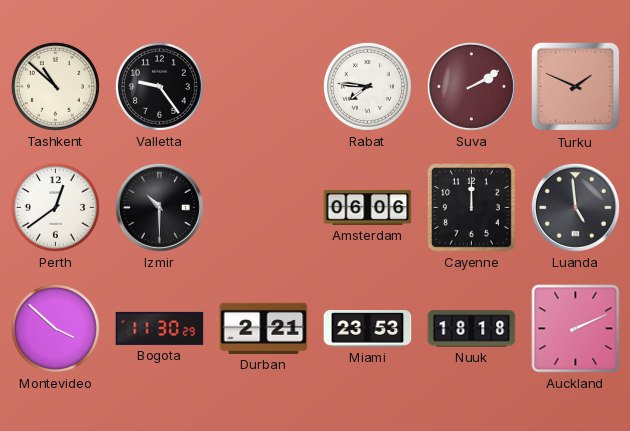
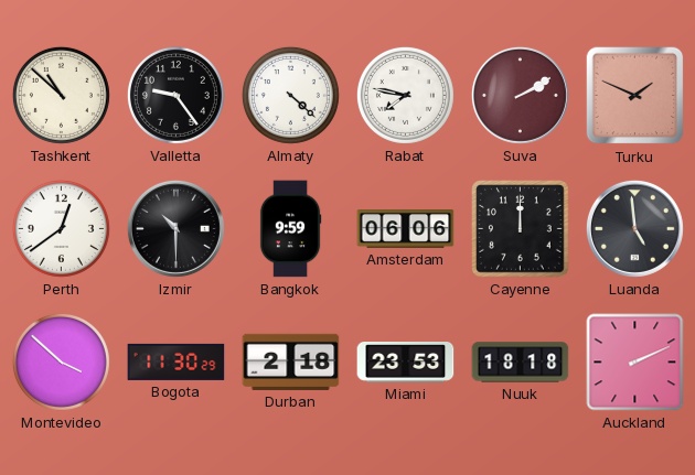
Almaty: none -> 4:22 (290, 95)
Rabat: 7:46 -> 7:47 (405, 95)
Bangkok: none -> 9:59 (290, 229)
Durban: 2:21 -> 2:18 (291, 361)
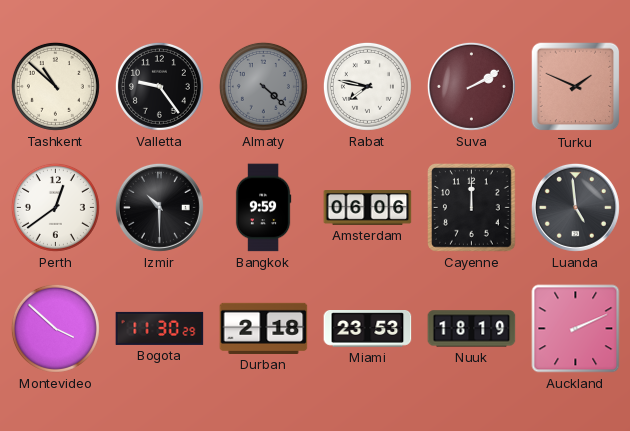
Almaty dial: white -> grey (263, 86)
Nuuk: 18:18 -> 18:19 (472, 329)
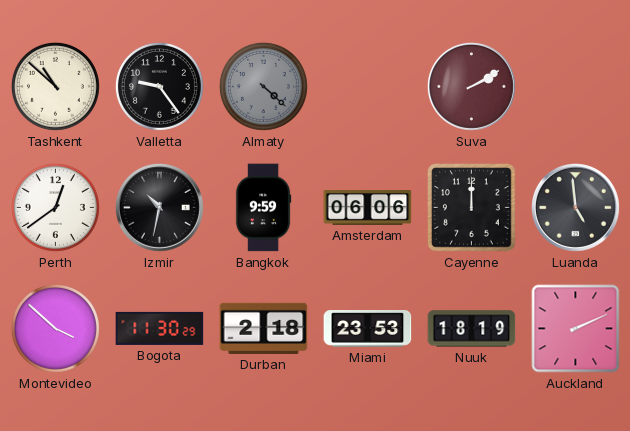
Rabat: 7:47 -> none (367, 86)
Turku: 1:49 -> none (576, 87)
Izmir: 10:30 -> 10:32 (159, 207)
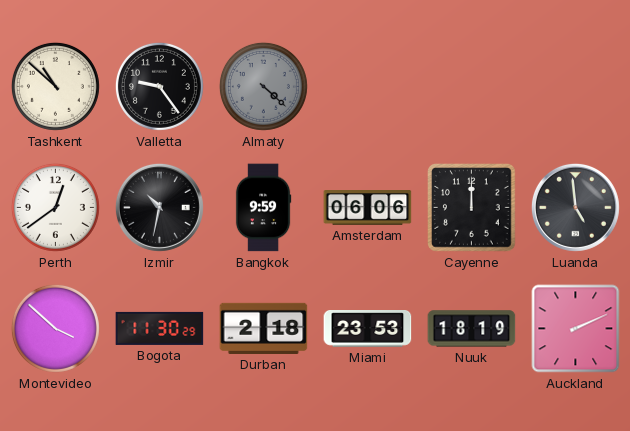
Suva: 2:10 -> none (471, 86)
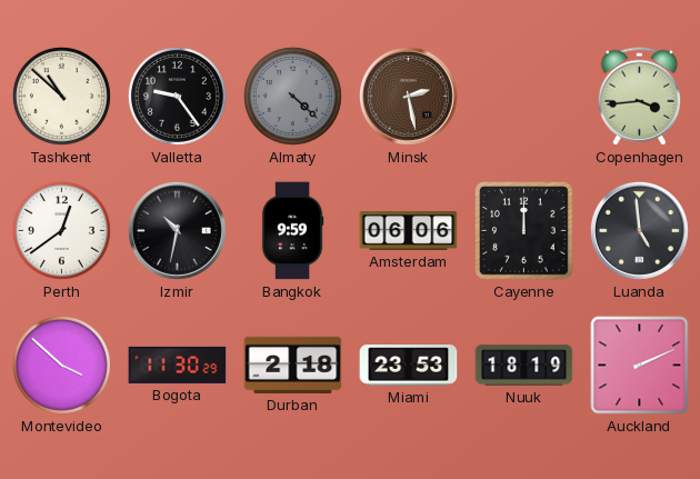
Minsk: none -> 2:28 (408, 96)
Copenhagen: none -> 3:44 (640, 97)
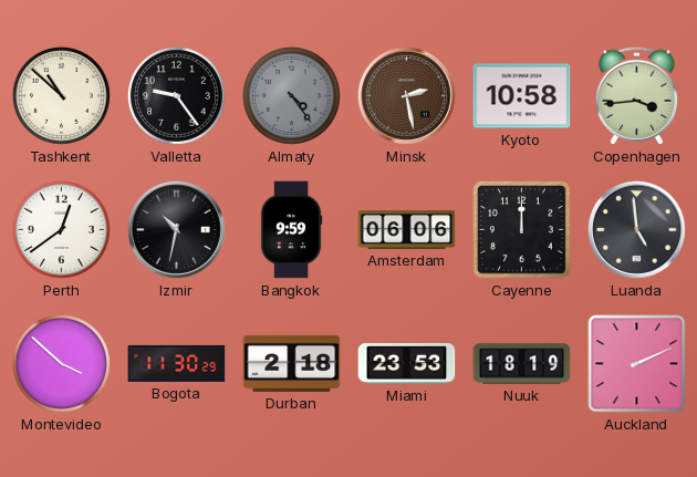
Almaty: 4:22 -> 4:24 (291, 95)
Kyoto: none -> 10:58 (522, 96)
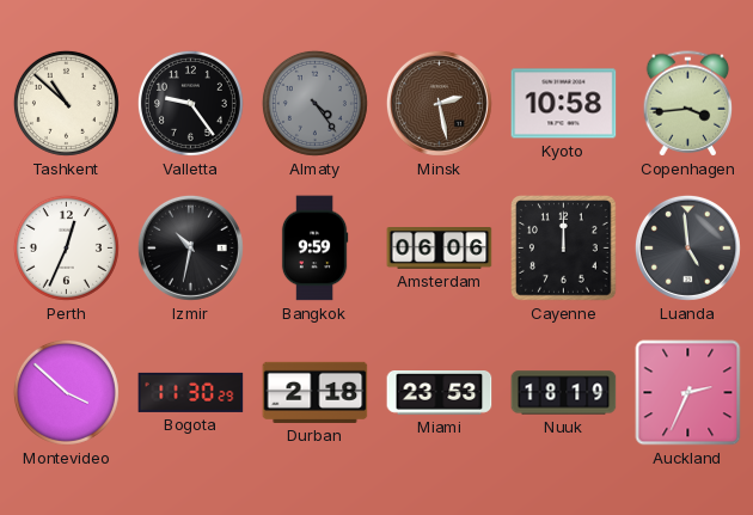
Perth: 12:39 -> 12:34 (66, 247)
Auckland: 2:11 -> 2:34 (688, 393)
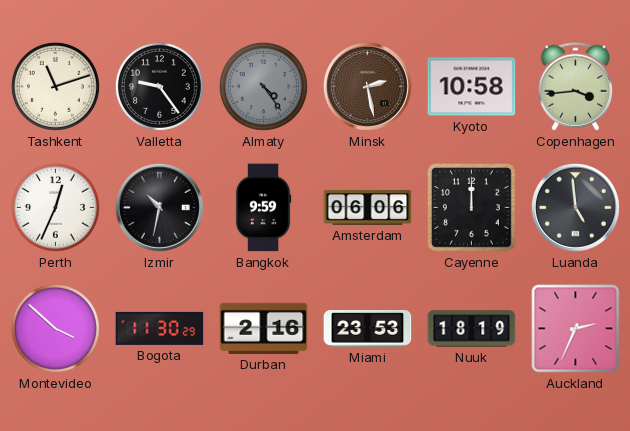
Tashkent: 10:52 -> 11:12 (55, 86)
Durban: 2:18 -> 2:16 (264, 328)
